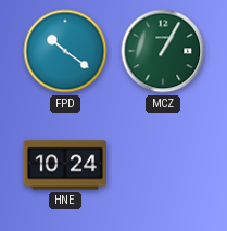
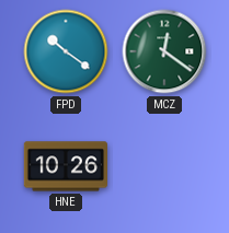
MCZ: 1:05 -> 12:21 (164, 51)
HNE: 10:24 -> 10:26 (65, 166)
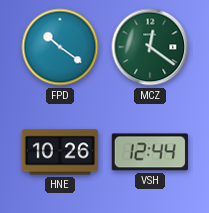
VSH: none -> 12:44 (150, 152)
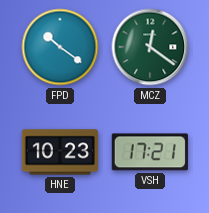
HNE: 10:26 -> 10:23 (59, 152)
VSH: 12:44 -> 17:21 (150, 152)
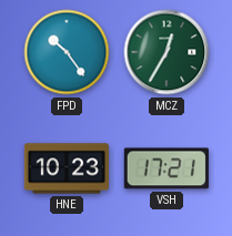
FPD: 10:21 -> 10:24 (67, 52)
MCZ: 12:21 -> 12:35 (167, 52)
